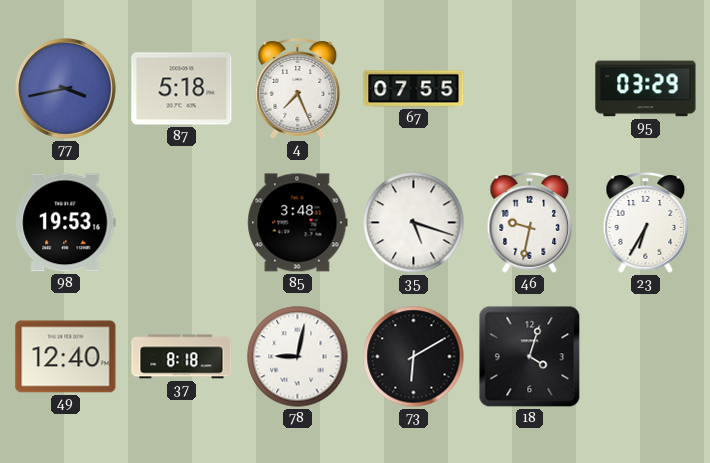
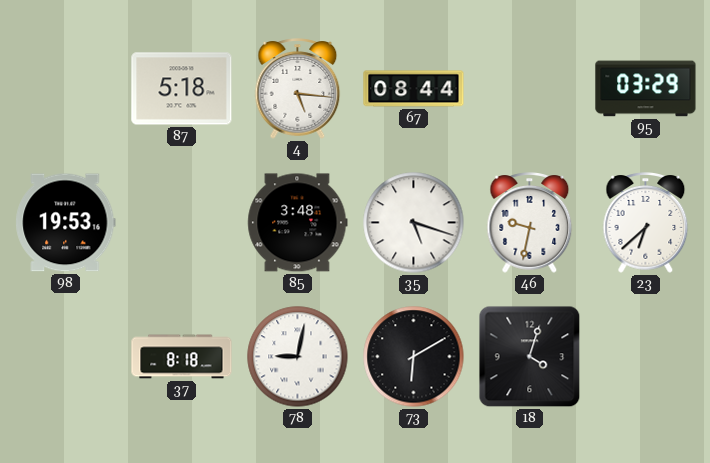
77: 3:43 -> none (66, 89)
4: 7:26 -> 5:16 (298, 89)
67: 07:55 -> 08:44 (414, 89)
23: 6:35 -> 6:38 (646, 223)
49: 12:40 -> none (66, 357)
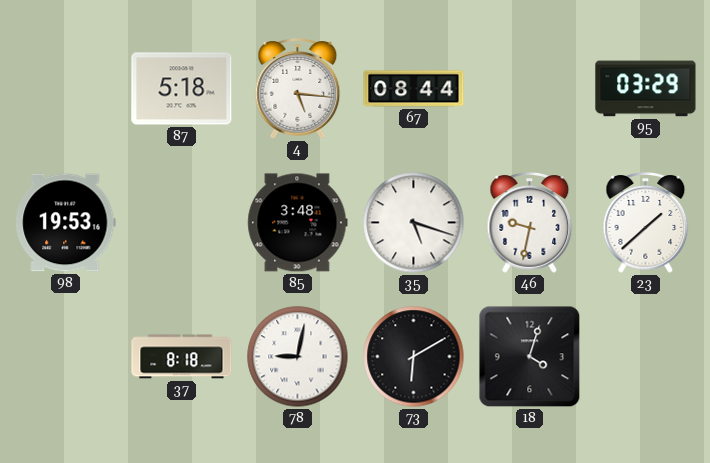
23: 6:38 -> 1:38 (646, 223)
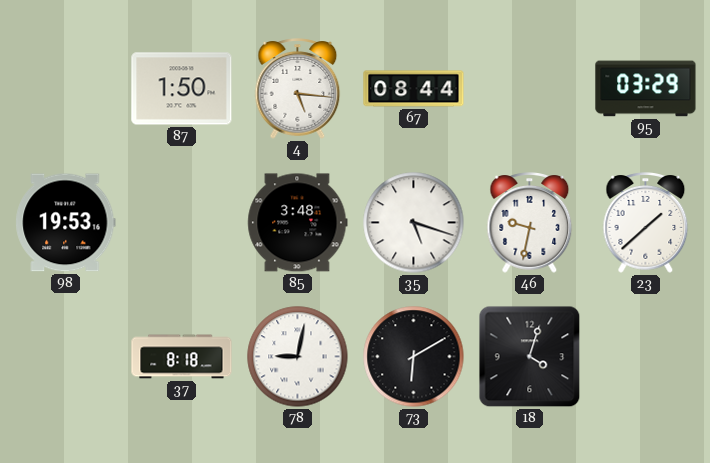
87: 5:18 -> 1:50 (182, 89)
